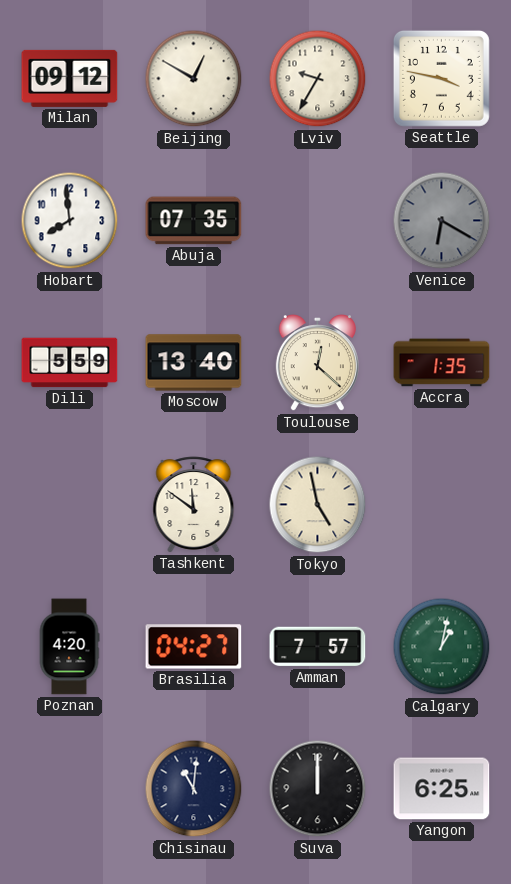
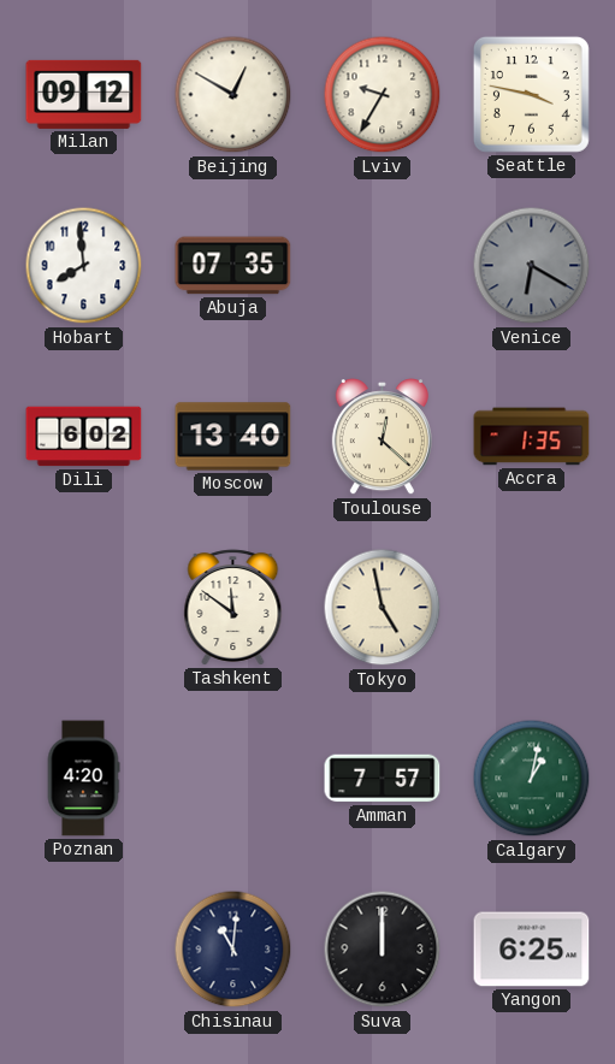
Dili: 5:59 -> 6:02 (84, 437)
Brasilia: 04:27 -> none (194, 647)
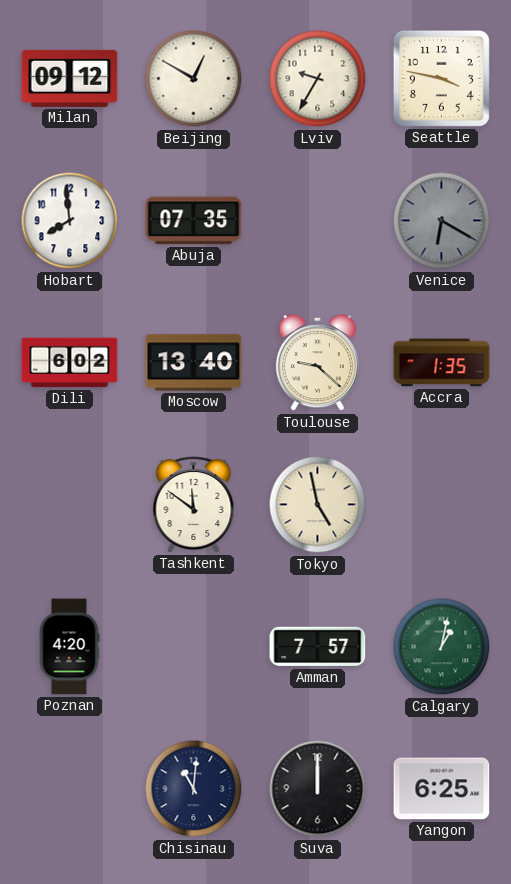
Toulouse: 12:22 -> 9:22 (317, 364)
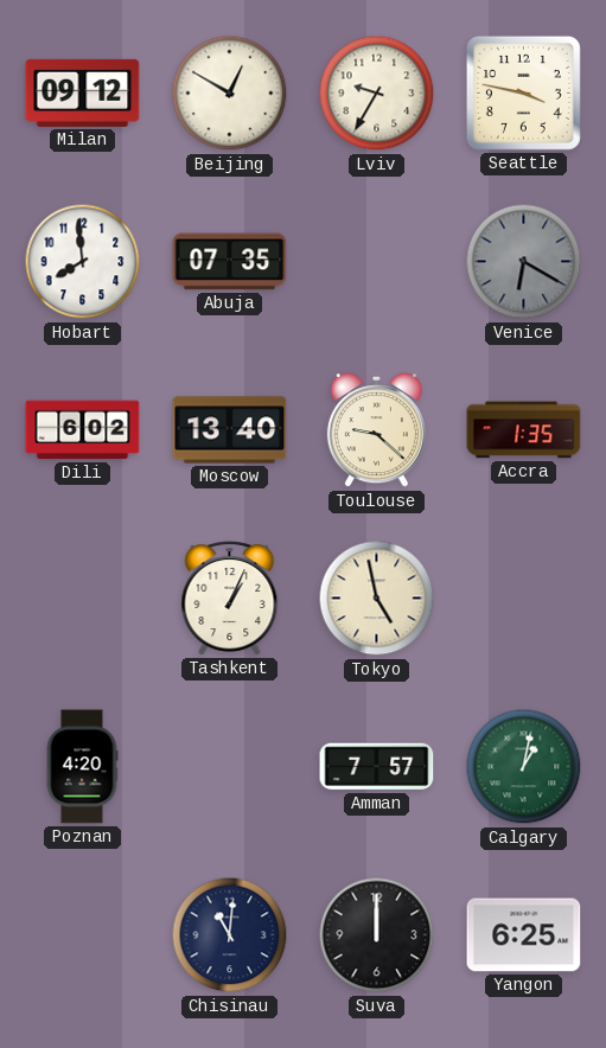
Tashkent: 11:51 -> 1:04 (230, 599)
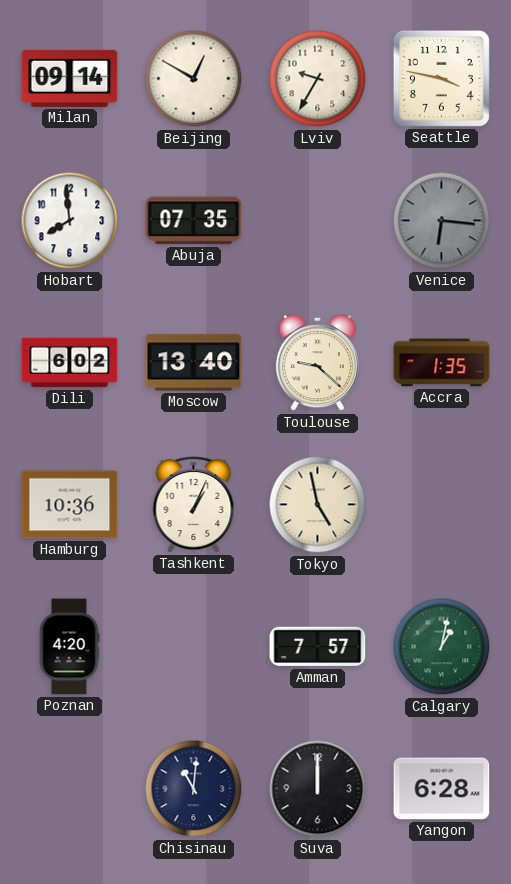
Milan: 09:12 -> 09:14 (70, 78)
Venice: 6:20 -> 6:16 (442, 221)
Hamburg: none -> 10:36 (70, 505)
Yangon: 6:25 -> 6:28 (442, 789)
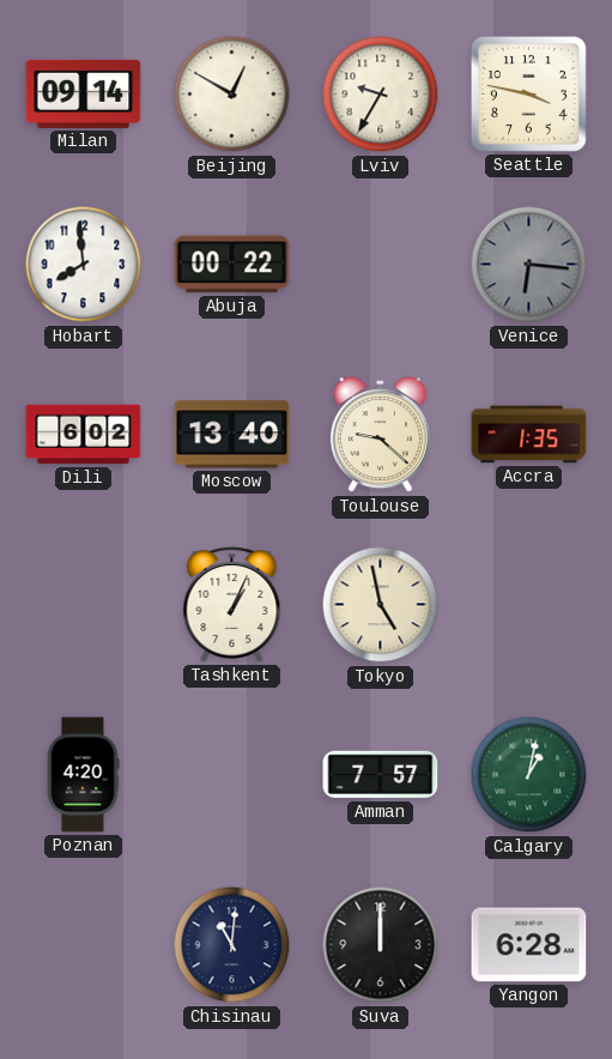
Abuja: 07:35 -> 00:22 (232, 265)
Hamburg: 10:36 -> none (70, 505)
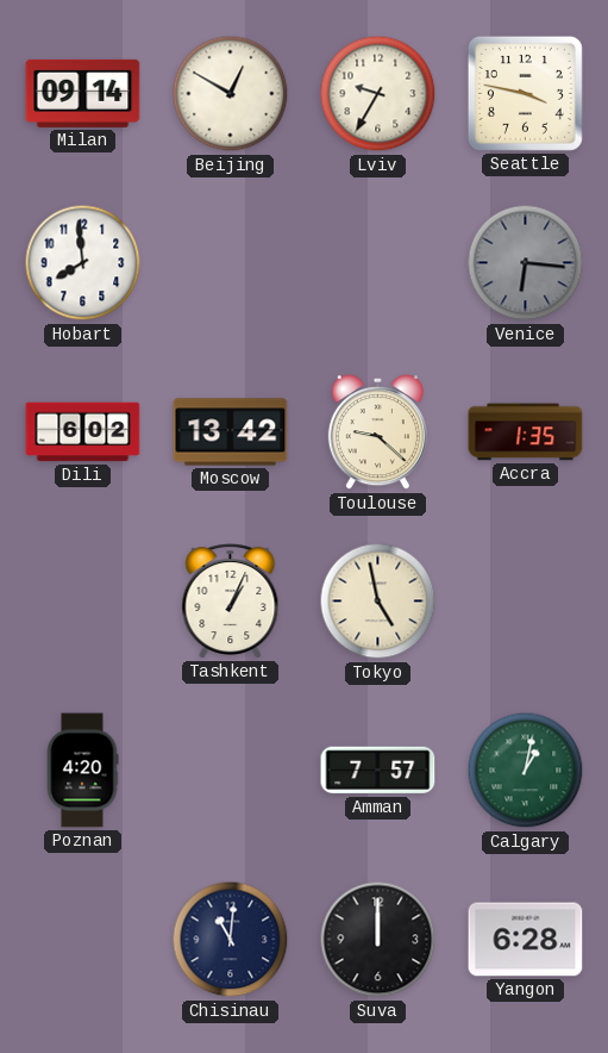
Abuja: 00:22 -> none (232, 265)
Moscow: 13:40 -> 13:42 (231, 432)
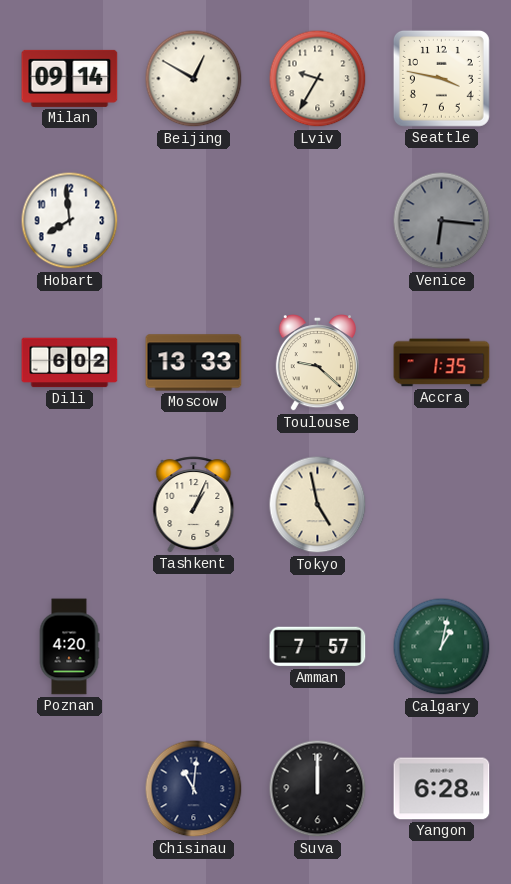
Moscow: 13:42 -> 13:33 (194, 363)
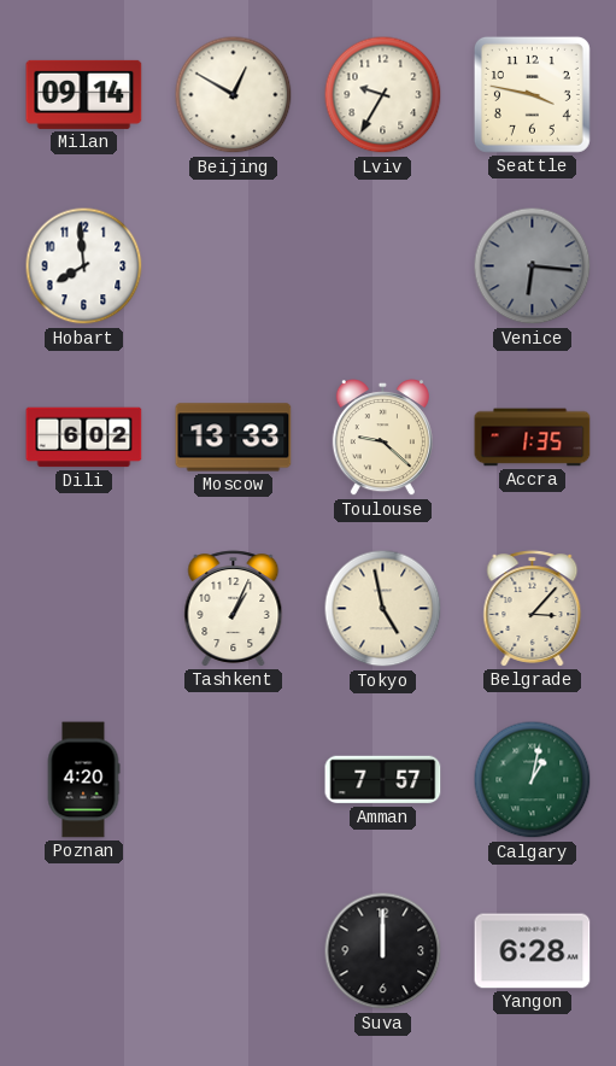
Belgrade: none -> 3:07 (533, 609)
Chisinau: 11:01 -> none (194, 789)
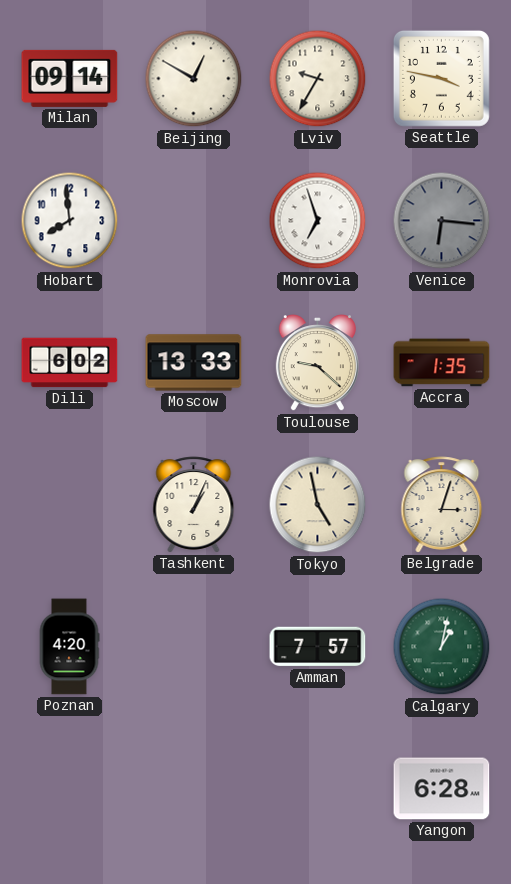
Monrovia: none -> 6:57 (318, 221)
Belgrade: 3:07 -> 3:03 (442, 505)
Suva: 12:00 -> none (383, 951)
